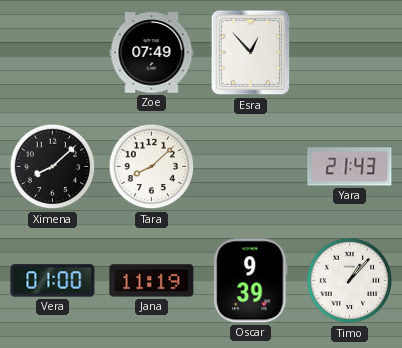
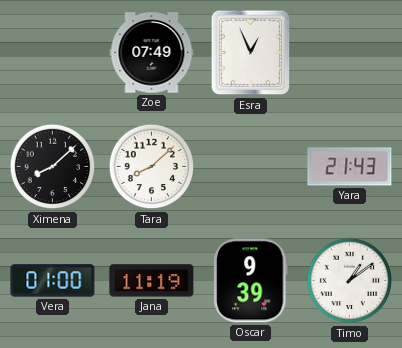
Esra: 12:53 -> 12:56 (251, 53)
Timo: 1:07 -> 1:09 (350, 281)
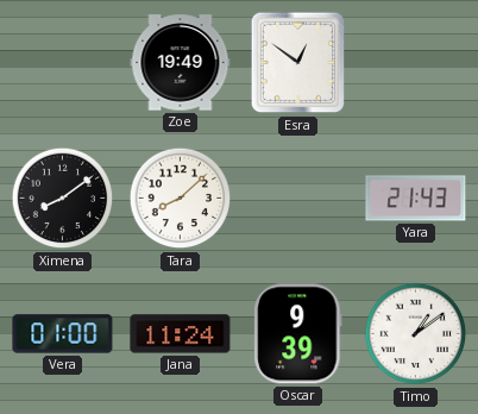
Zoe: 07:49 -> 19:49 (181, 63)
Esra: 12:56 -> 12:51 (298, 63)
Ximena: 8:08 -> 8:09 (63, 199)
Jana: 11:19 -> 11:24 (181, 334)
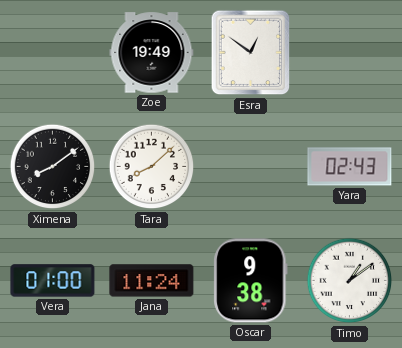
Yara: 21:43 -> 02:43 (350, 167)
Oscar: 9:39 -> 9:38 (251, 281)
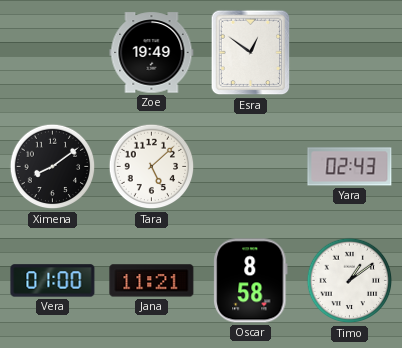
Tara: 8:08 -> 5:08 (152, 167)
Jana: 11:24 -> 11:21 (152, 281)
Oscar: 9:38 -> 8:58 (251, 281)
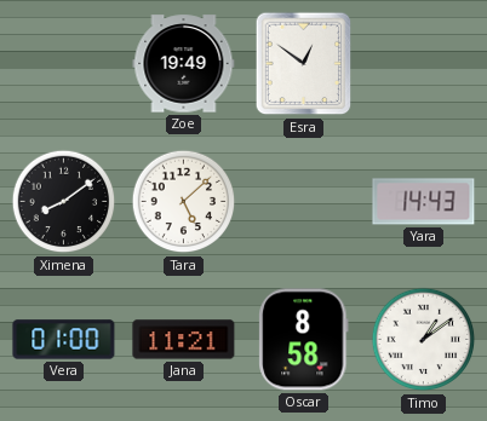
Yara: 02:43 -> 14:43 (424, 202)
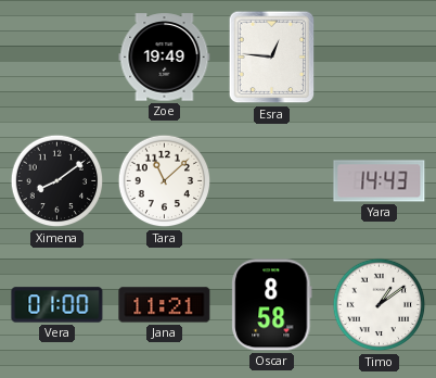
Esra: 12:51 -> 12:46 (272, 58)
Tara: 5:08 -> 11:08 (165, 181)
